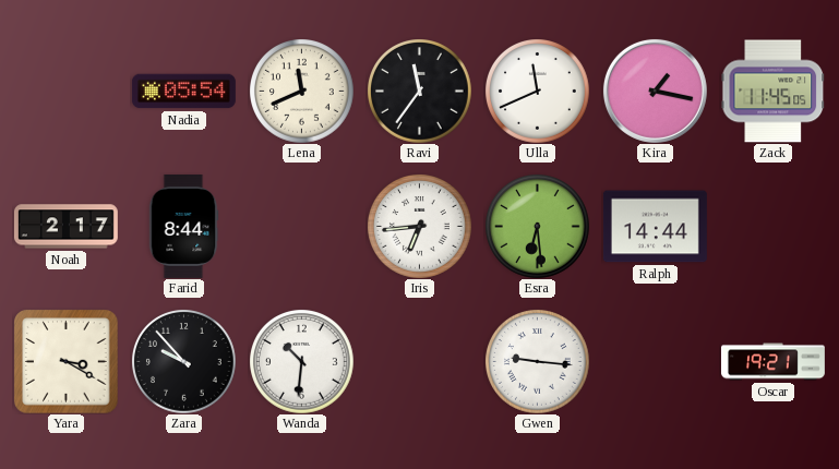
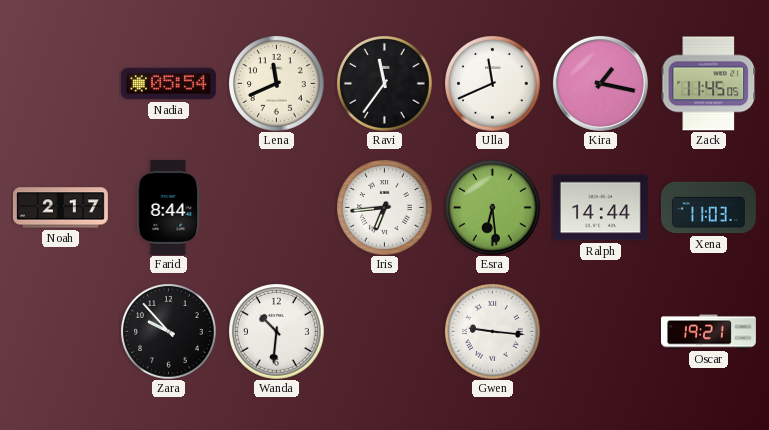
Xena: none -> 11:03 (708, 208)
Yara: 3:20 -> none (65, 361)
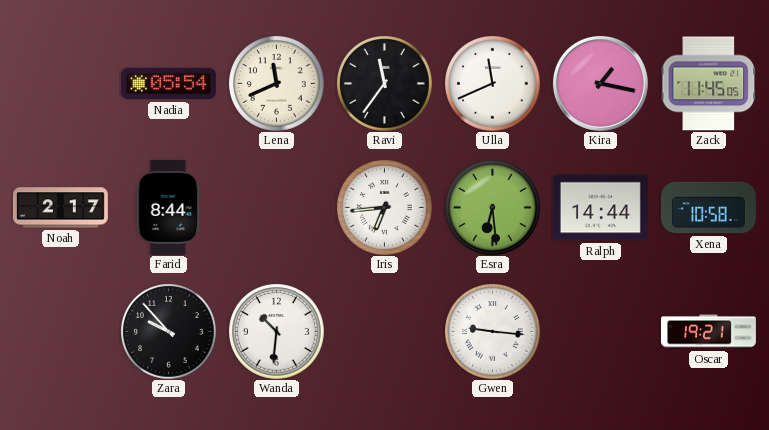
Xena: 11:03 -> 10:58 (708, 208)
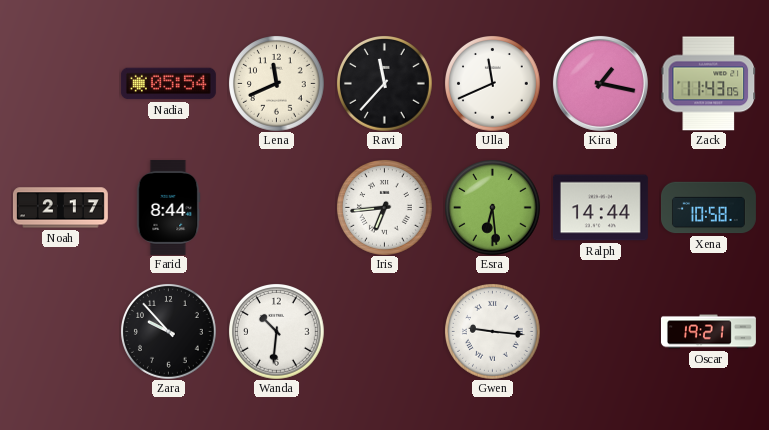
Ravi: 11:36 -> 11:37 (385, 84)
Zack: 11:45 -> 11:43 (708, 84)
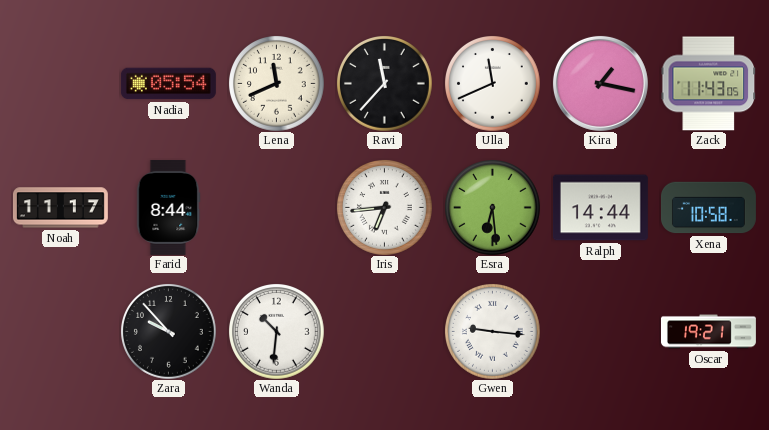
Noah: 2:17 -> 11:17 (60, 208)
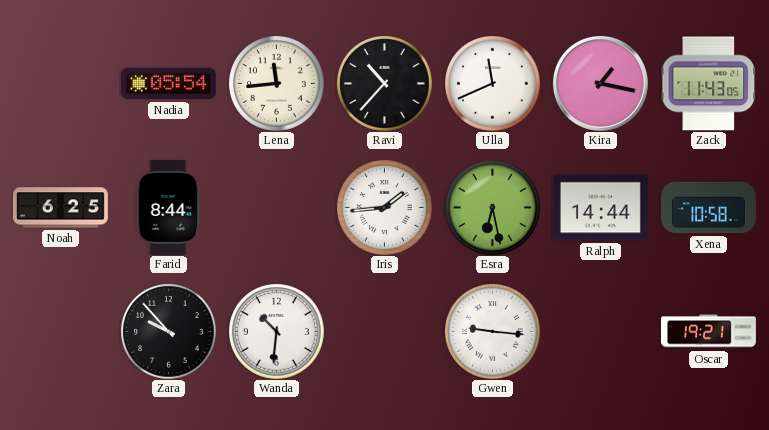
Lena: 11:41 -> 11:44 (277, 84)
Ravi: 11:37 -> 10:37 (385, 84)
Noah: 11:17 -> 6:25 (60, 208)
Iris: 6:44 -> 1:44 (385, 208)
Esra: 6:29 -> 6:28 (493, 208)
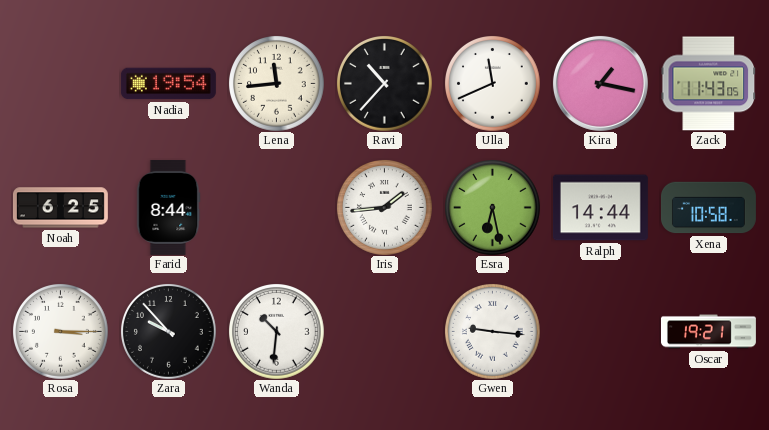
Nadia: 05:54 -> 19:54 (168, 84)
Rosa: none -> 3:15 (61, 332)
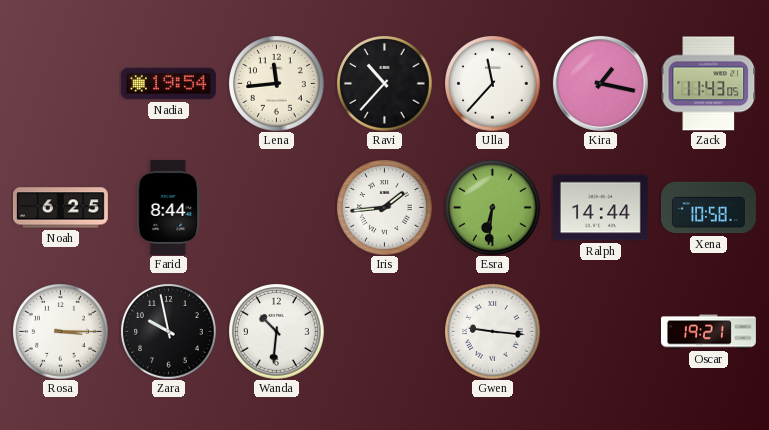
Ulla: 11:41 -> 11:37 (493, 84)
Esra: 6:28 -> 6:31 (493, 208)
Zara: 9:53 -> 9:58 (169, 332)
